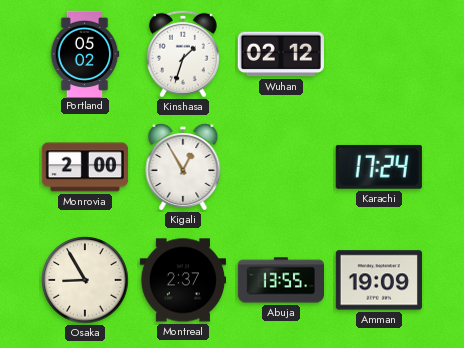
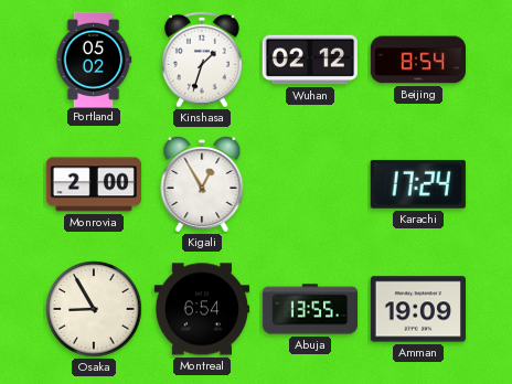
Beijing: none -> 8:54 (417, 60)
Montreal: 2:37 -> 6:54 (201, 309)
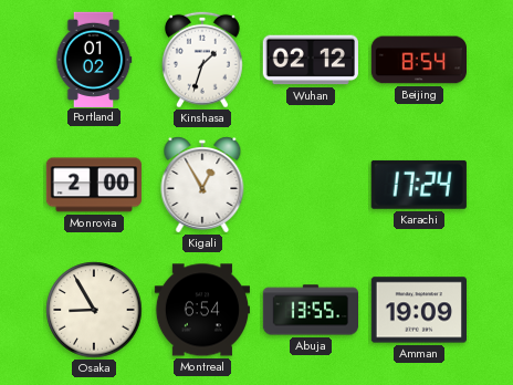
Portland: 05:02 -> 01:02 (94, 59)
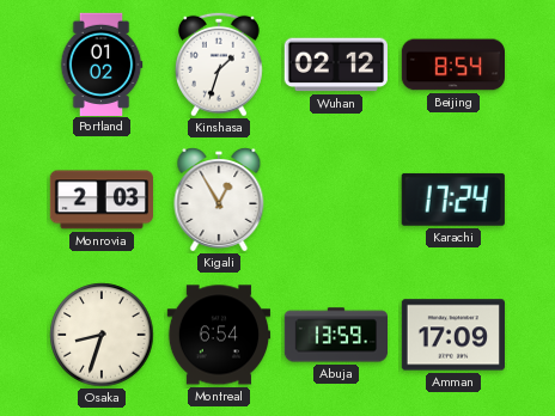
Monrovia: 2:00 -> 2:03 (102, 200)
Osaka: 8:55 -> 8:33 (102, 335)
Abuja: 13:55 -> 13:59 (335, 335)
Amman: 19:09 -> 17:09 (452, 335)
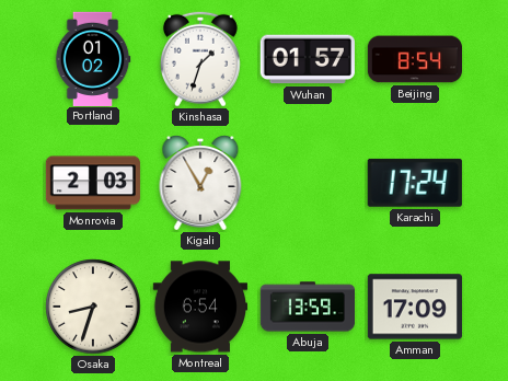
Wuhan: 02:12 -> 01:57 (308, 59)
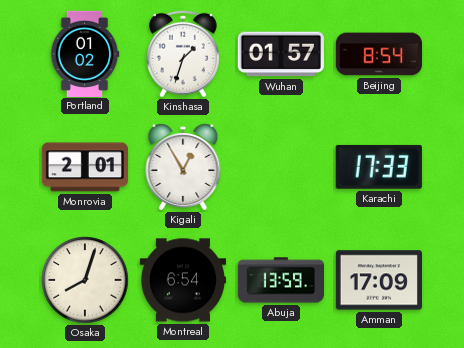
Monrovia: 2:03 -> 2:01 (85, 167)
Karachi: 17:24 -> 17:33 (379, 167)
Osaka: 8:33 -> 8:03 (85, 280)
